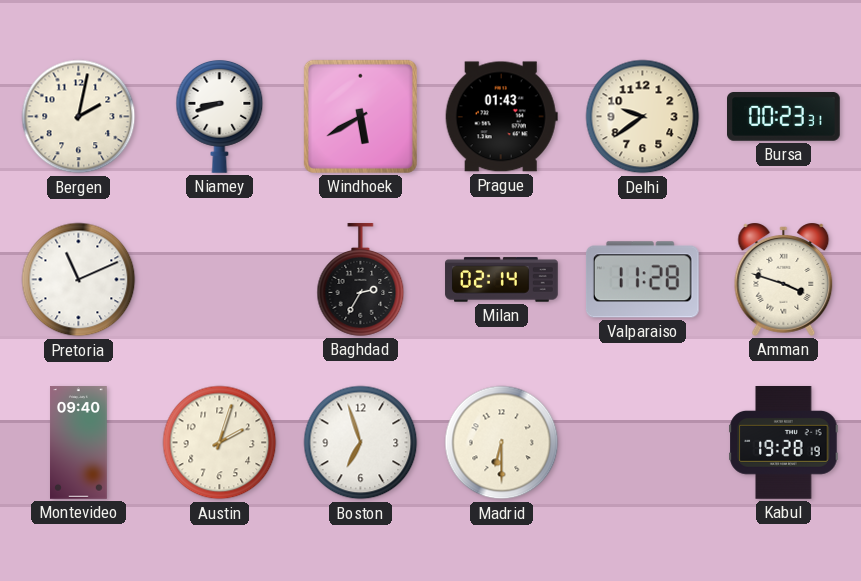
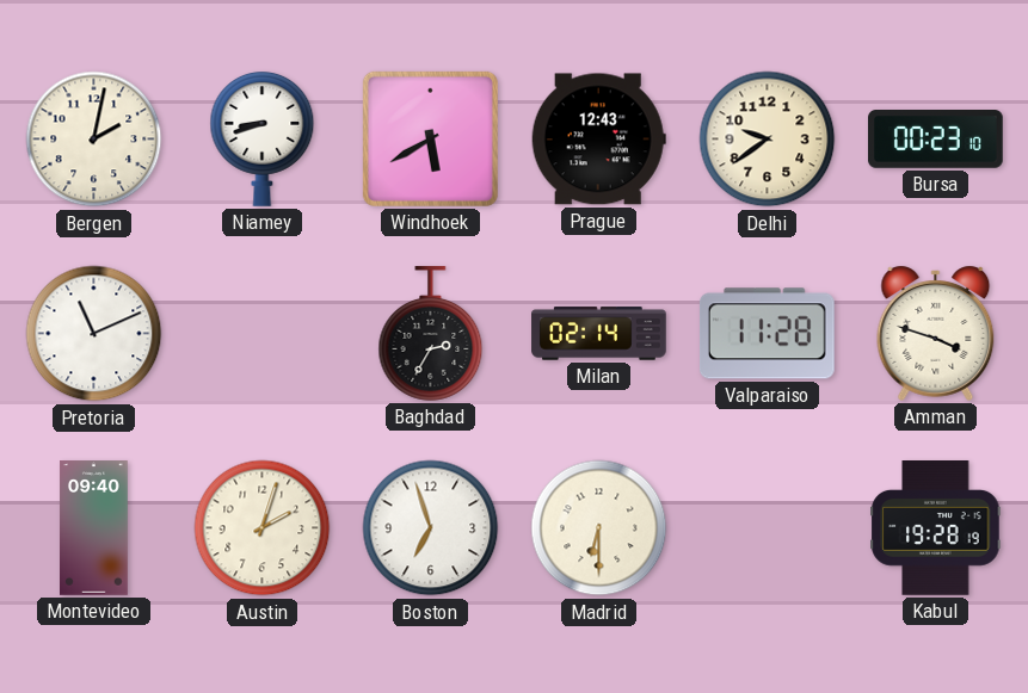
Prague: 01:43 -> 12:43 (598, 140)
Bursa: 00:23:31 -> 00:23:10 (936, 140)
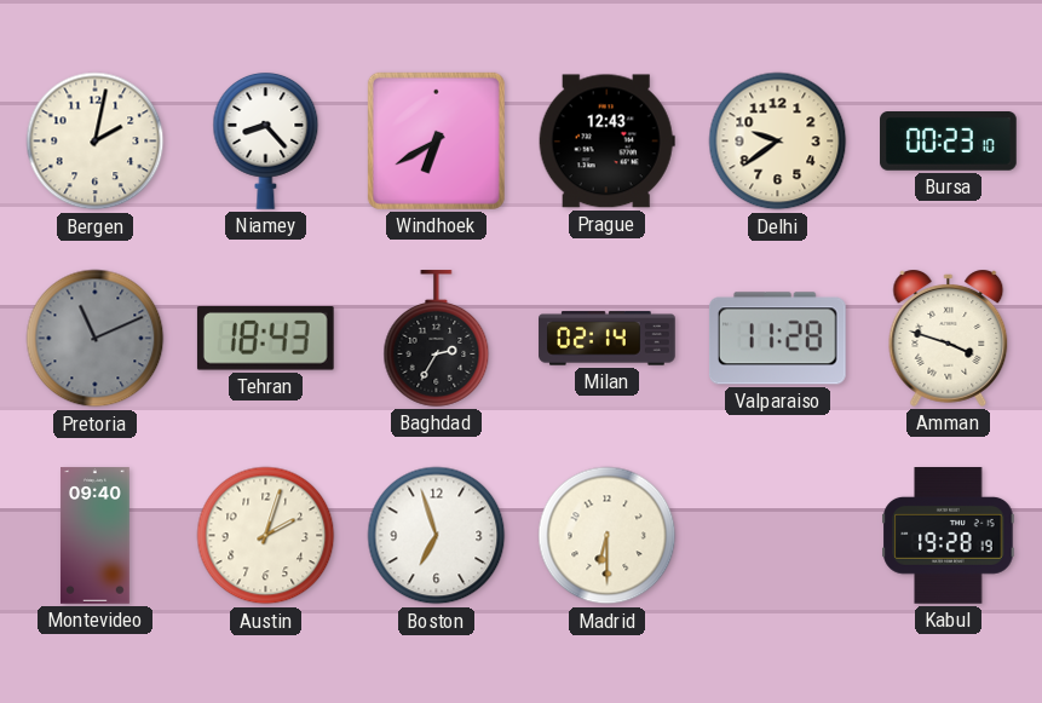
Niamey: 8:42 -> 8:23 (266, 142)
Windhoek: 5:40 -> 6:40 (436, 140)
Pretoria dial: white -> grey (96, 339)
Tehran: none -> 18:43 (265, 339)
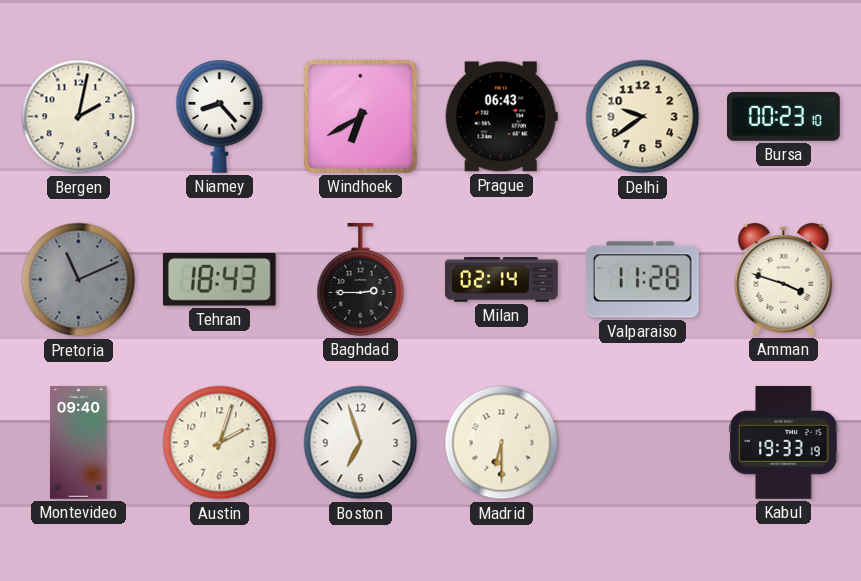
Prague: 12:43 -> 06:43 (501, 117)
Baghdad: 2:35 -> 2:45 (361, 280)
Kabul: 19:28 -> 19:33 (784, 443)
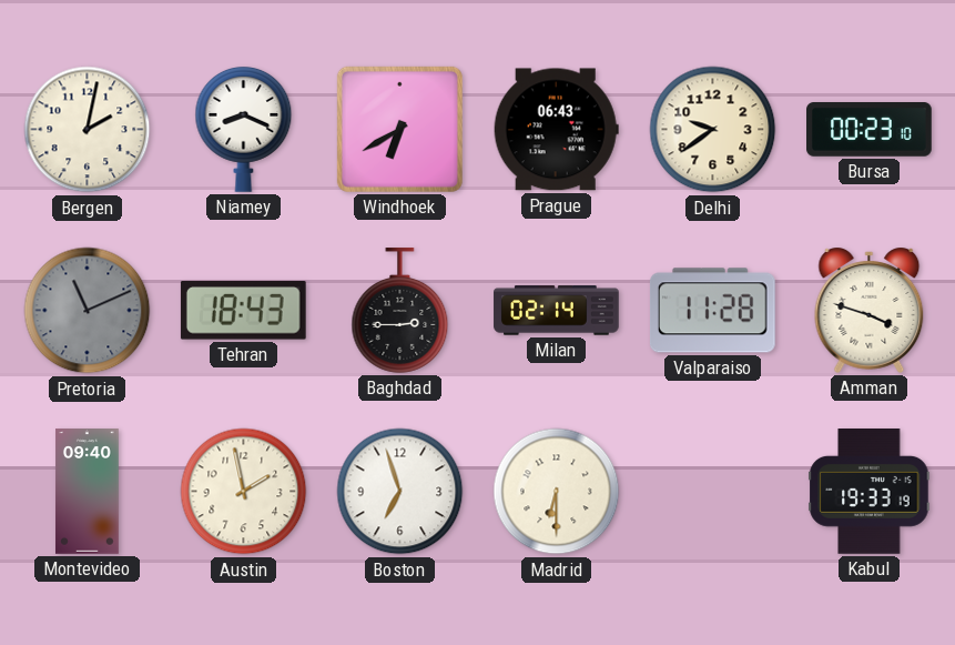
Niamey: 8:23 -> 8:19 (244, 130)
Austin: 2:03 -> 1:58 (244, 492)
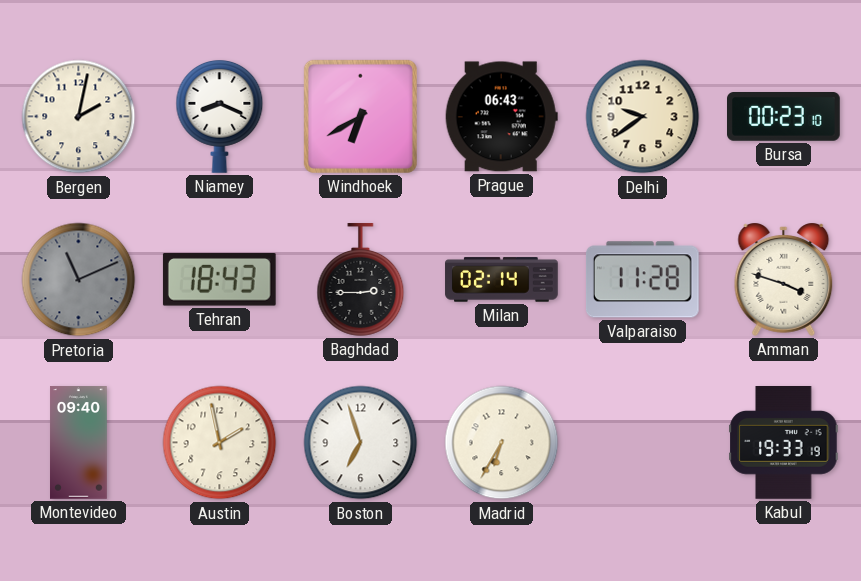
Madrid: 6:30 -> 6:35 (502, 443)
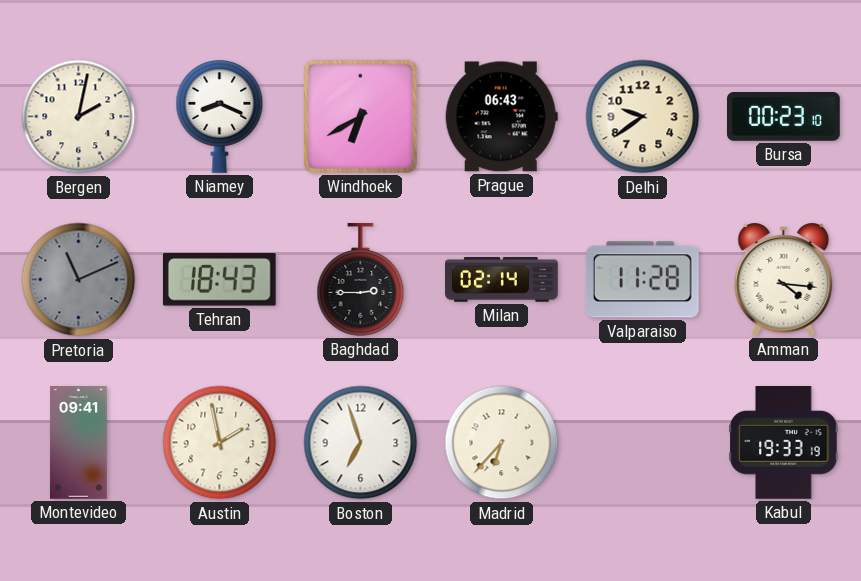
Amman: 3:48 -> 4:16 (784, 279)
Montevideo: 09:40 -> 09:41 (79, 443)
Madrid: 6:35 -> 6:37 (502, 443)
